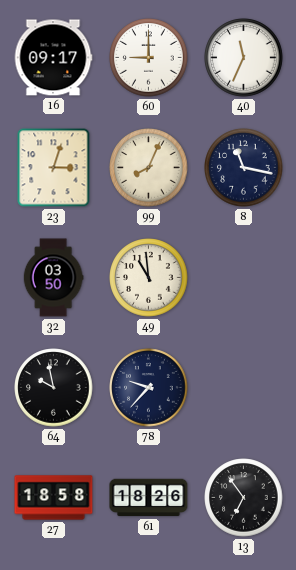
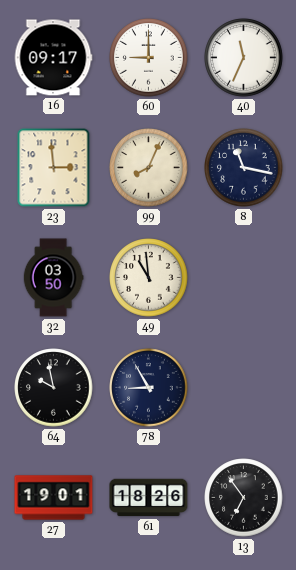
23: 3:03 -> 2:59 (54, 168)
78: 9:37 -> 8:55 (149, 388)
27: 18:58 -> 19:01 (54, 498)
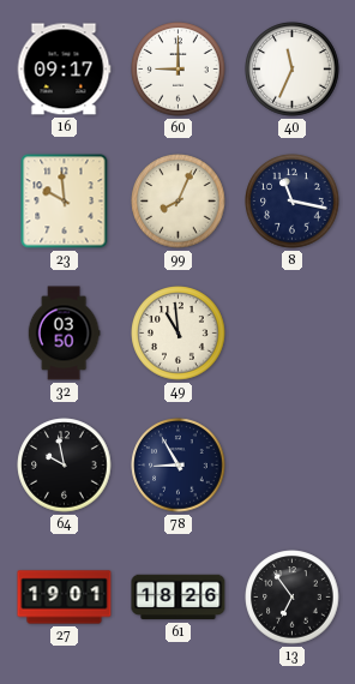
23: 2:59 -> 9:59 (65, 202)
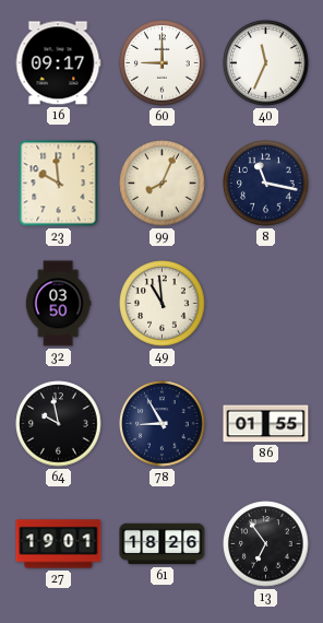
86: none -> 01:55 (266, 424)
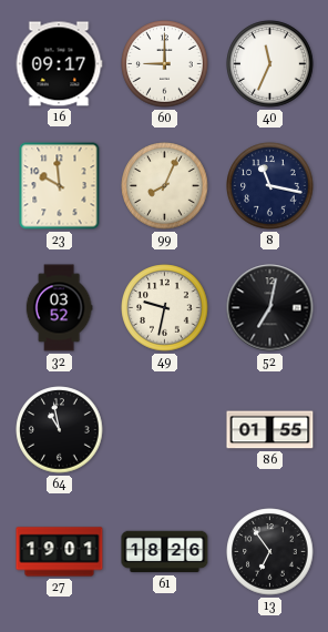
32: 03:50 -> 03:52 (59, 308)
49: 10:59 -> 9:32 (165, 308)
52: none -> 7:02 (270, 308)
64: 9:58 -> 10:58 (60, 430)
78: 8:55 -> none (163, 424)
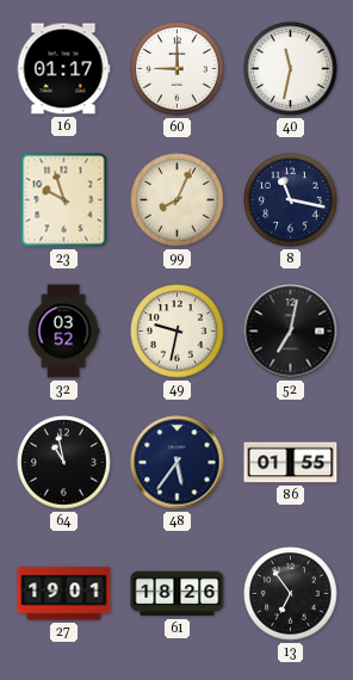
16: 09:17 -> 01:17 (63, 69)
40: 11:34 -> 11:32 (291, 69)
23: 9:59 -> 9:57 (64, 200)
48: none -> 5:36 (178, 463)
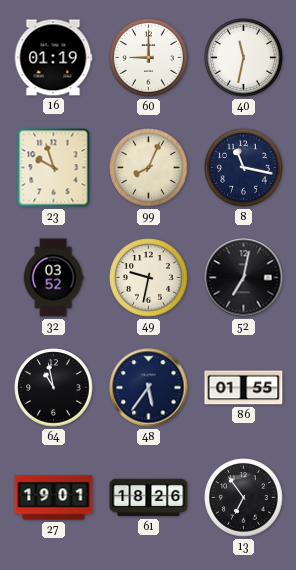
16: 01:17 -> 01:19 (53, 58)
